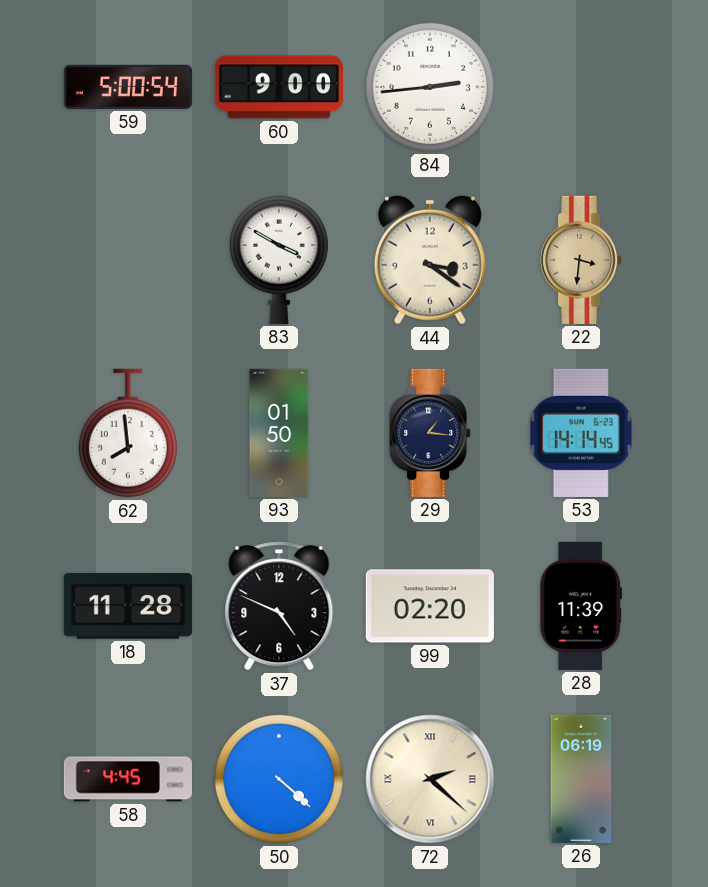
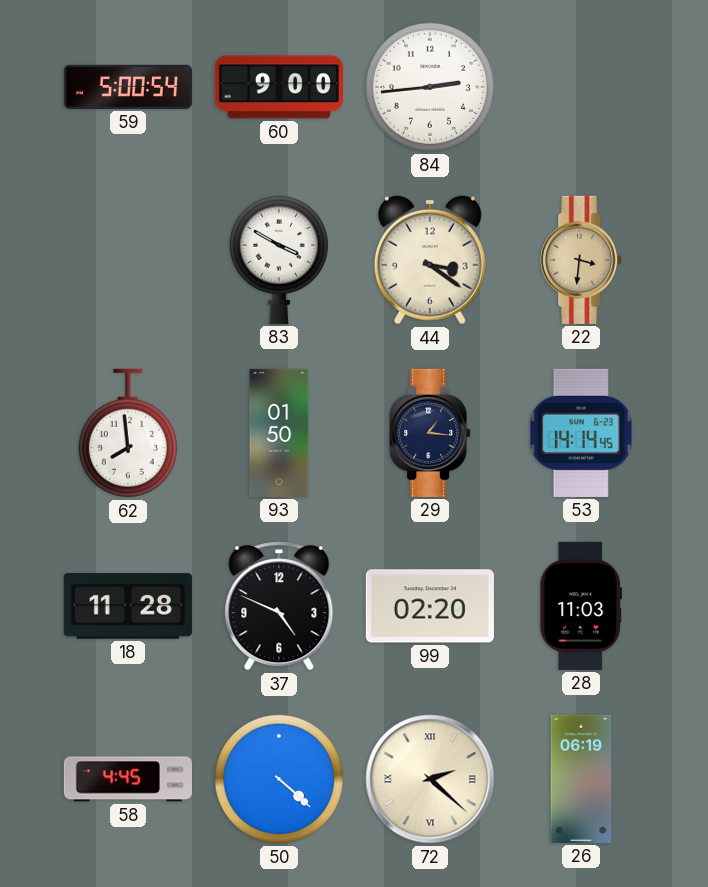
28: 11:39 -> 11:03 (581, 606)
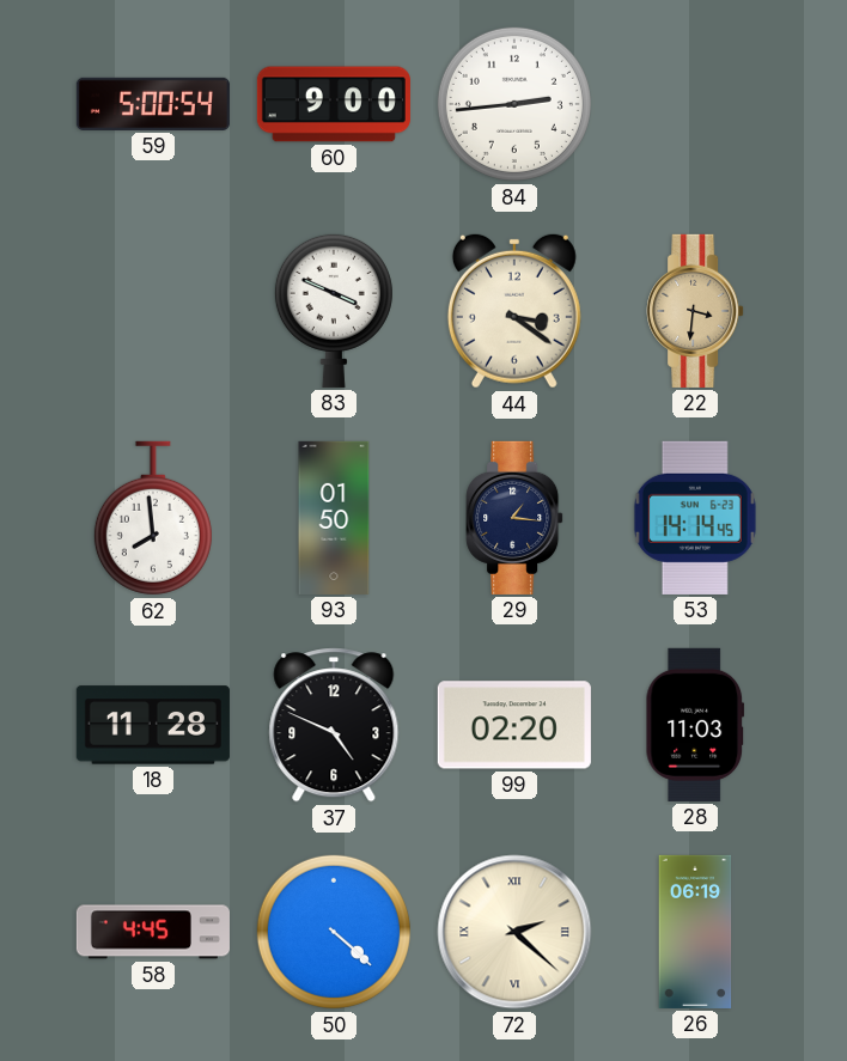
83: 3:50 -> 3:49 (334, 310)
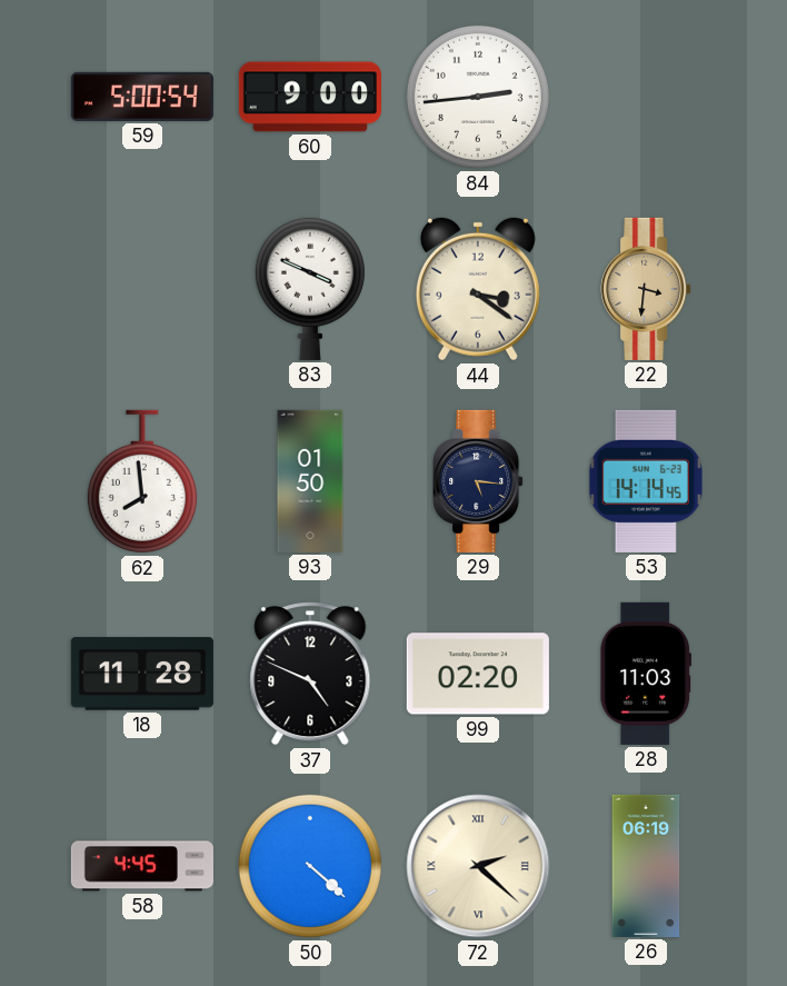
29: 1:16 -> 5:16 (478, 481)
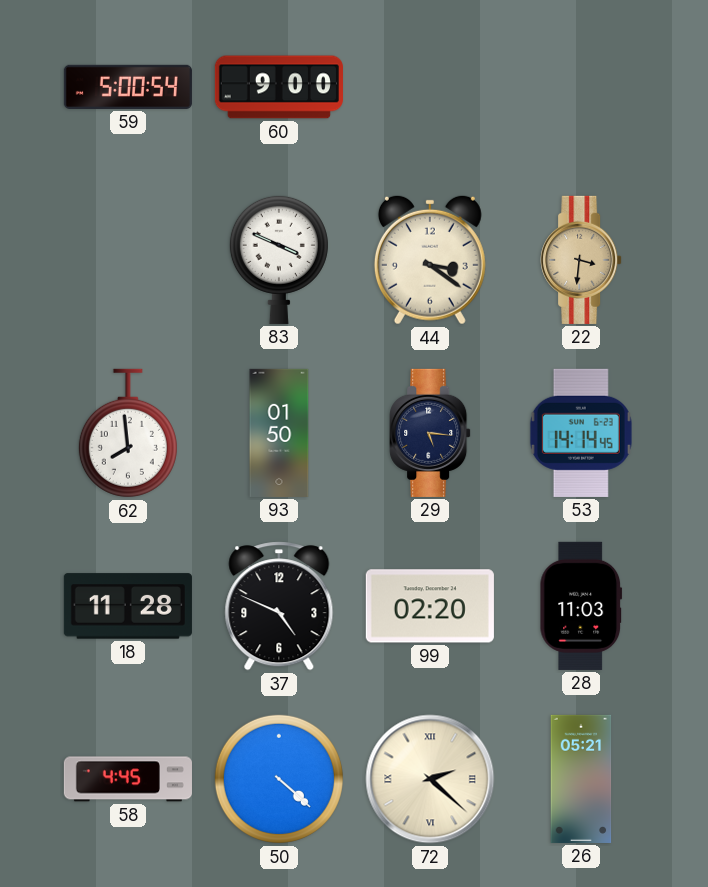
84: 2:44 -> none (478, 97)
26: 06:19 -> 05:21 (581, 779)
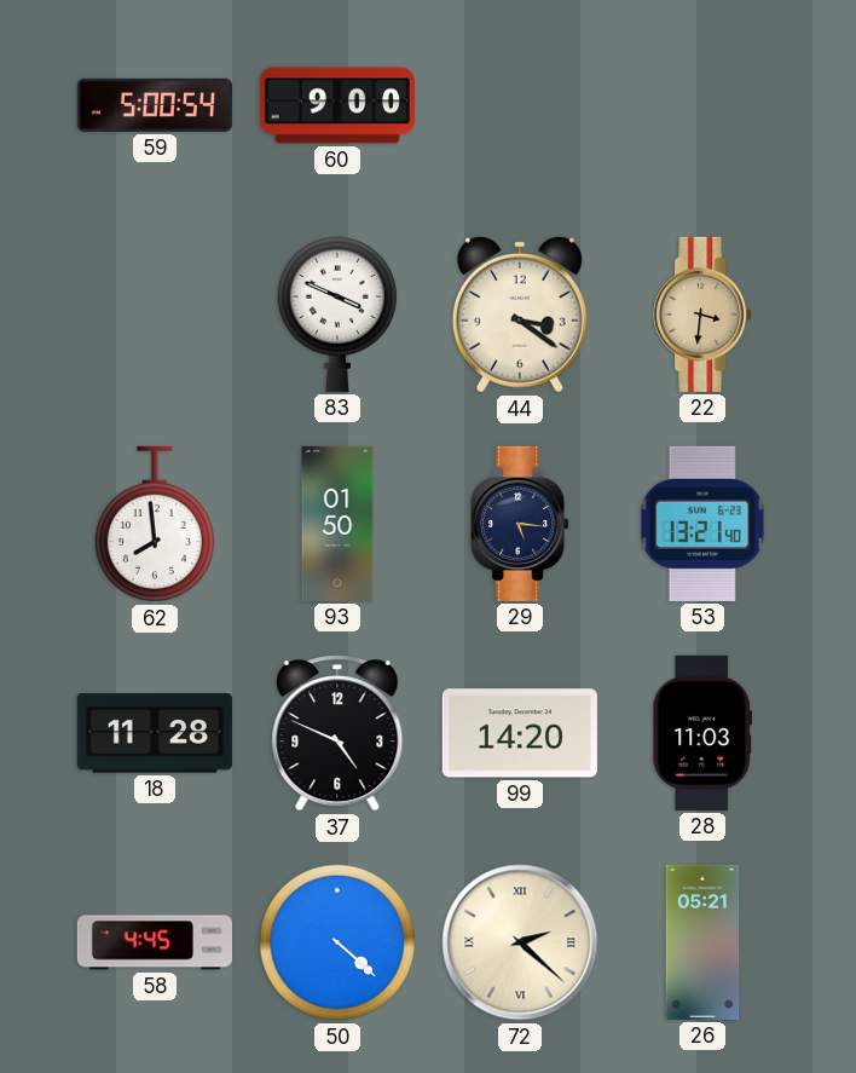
53: 14:14 -> 13:21 (702, 524)
99: 02:20 -> 14:20 (520, 733)
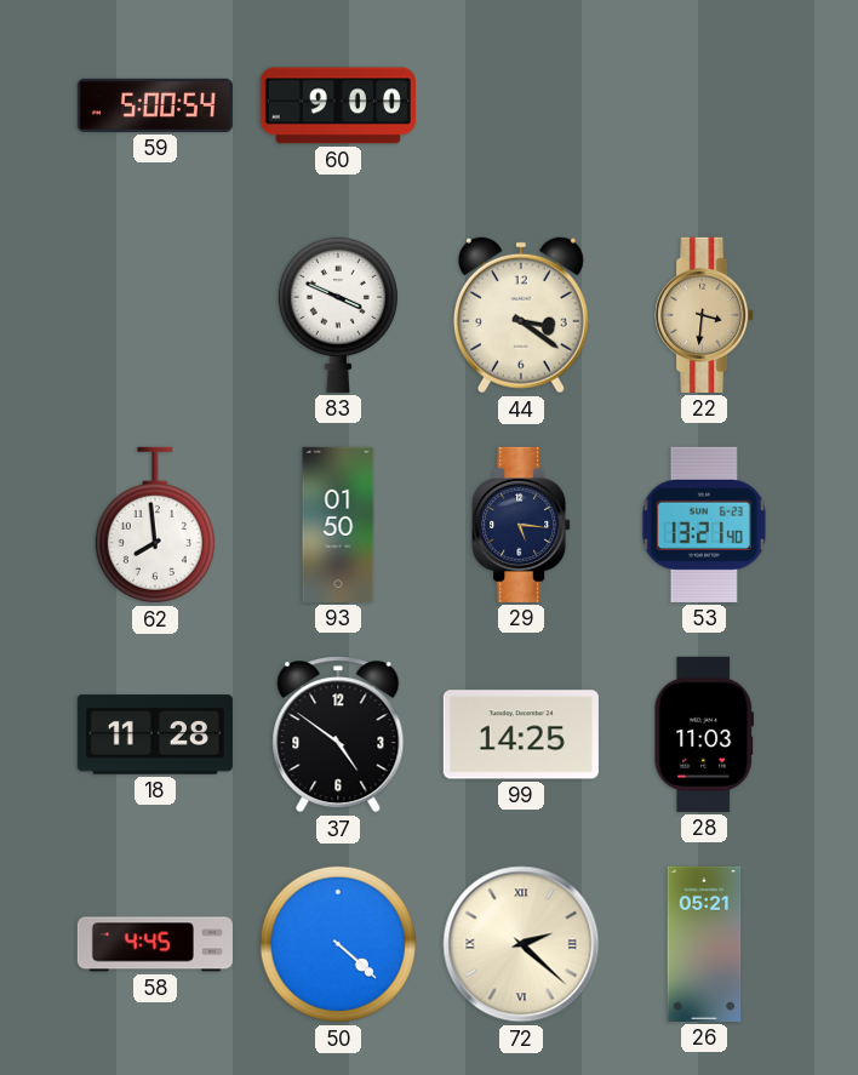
37: 4:49 -> 4:51 (338, 734)
99: 14:20 -> 14:25 (521, 734)
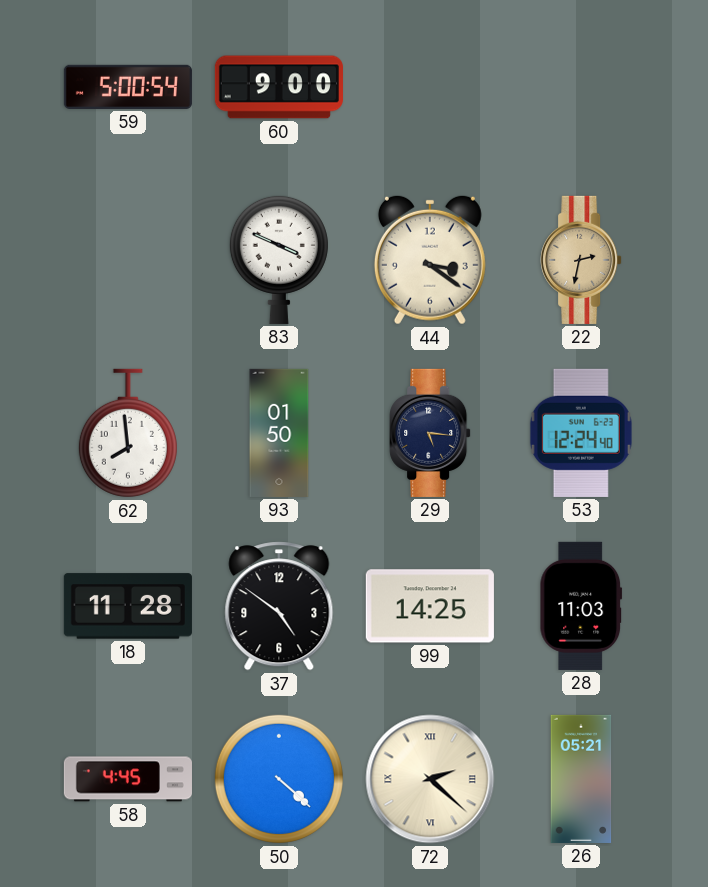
22: 3:31 -> 2:32 (581, 260)
53: 13:21 -> 12:24 (581, 433)
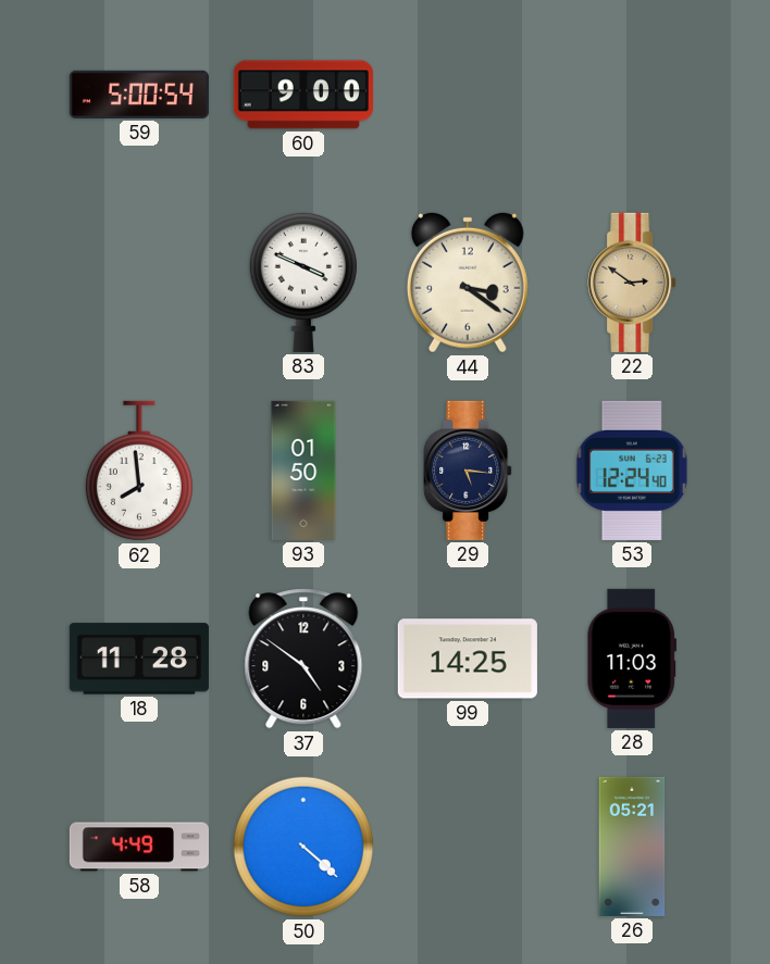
22: 2:32 -> 2:51 (632, 283)
58: 4:45 -> 4:49 (139, 847)
72: 2:22 -> none (430, 779)
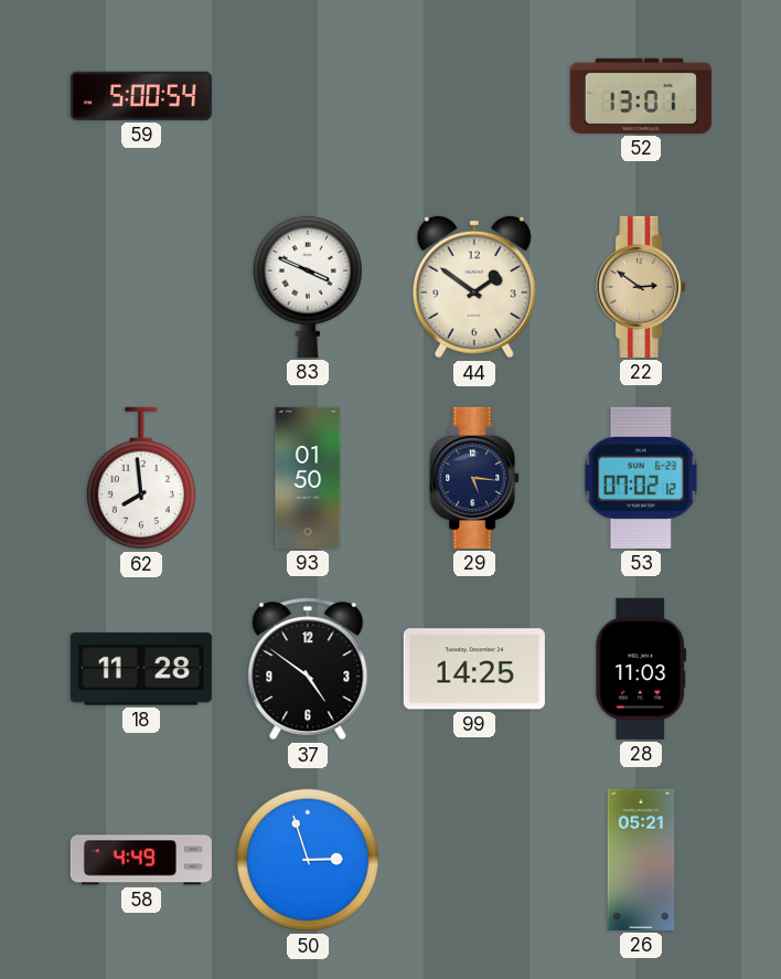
60: 9:00 -> none (303, 95)
52: none -> 13:01 (641, 96)
44: 3:21 -> 1:51 (474, 287)
53: 12:24 -> 07:02 (641, 478)
50: 4:22 -> 2:57 (308, 860)
